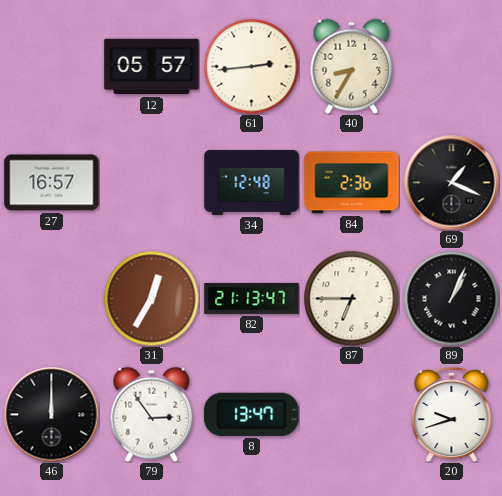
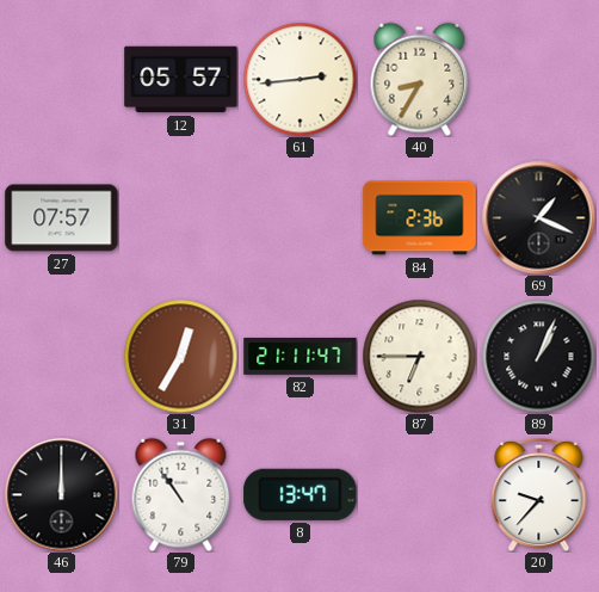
27: 16:57 -> 07:57 (62, 218)
34: 12:48 -> none (252, 182)
82: 21:13 -> 21:11 (301, 356)
79: 2:54 -> 10:54 (181, 494)
20: 9:42 -> 9:37 (539, 494)
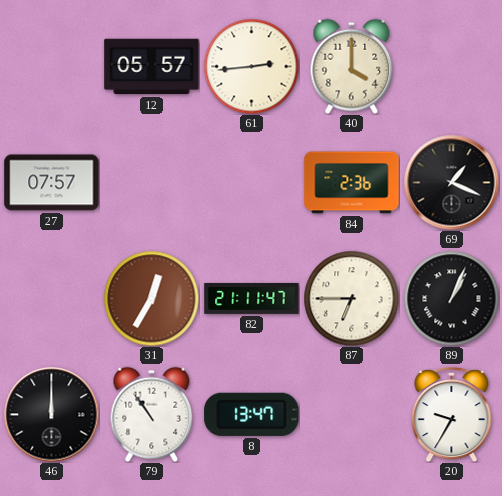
40: 8:35 -> 4:00 (352, 66)
20: 9:37 -> 9:35 (452, 414)
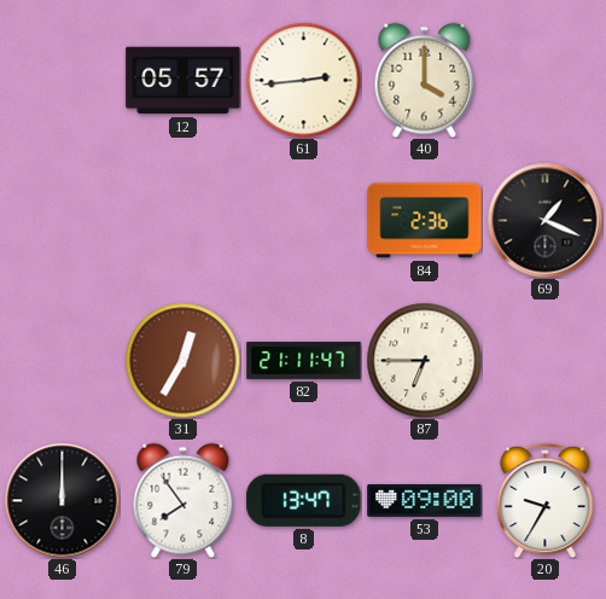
27: 07:57 -> none (52, 183)
89: 1:04 -> none (451, 298)
79: 10:54 -> 7:54 (183, 500)
53: none -> 09:00 (425, 500)
